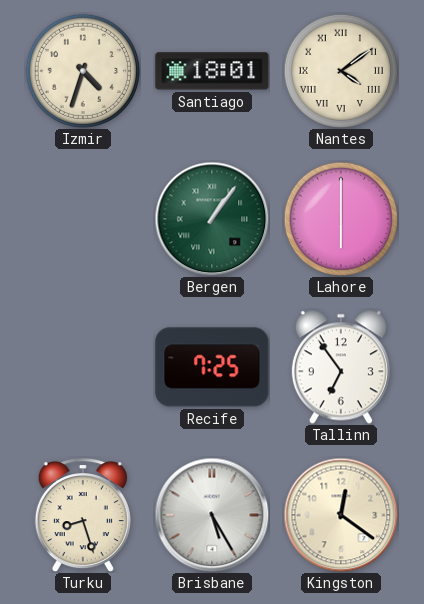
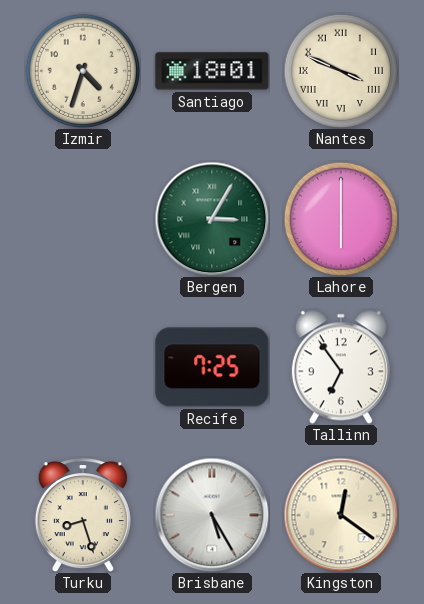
Nantes: 4:09 -> 3:49 (341, 71)
Bergen: 1:06 -> 3:05 (212, 219)
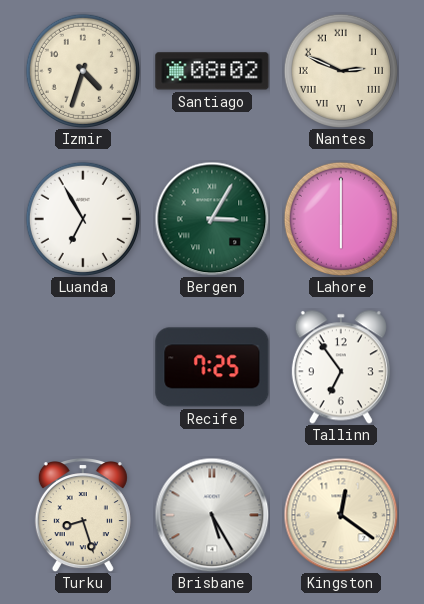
Santiago: 18:01 -> 08:02 (212, 71)
Nantes: 3:49 -> 2:49 (341, 71)
Luanda: none -> 6:55 (83, 219)
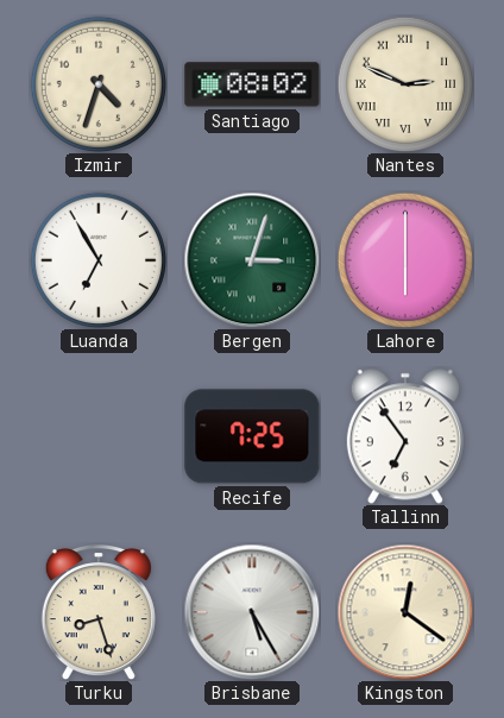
Bergen: 3:05 -> 3:03 (252, 260)
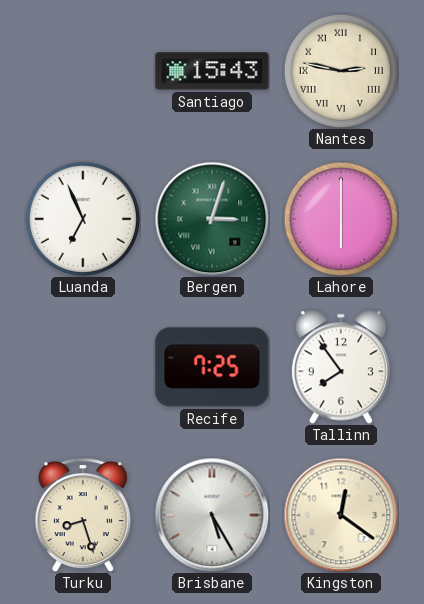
Izmir: 4:33 -> none (99, 84)
Santiago: 08:02 -> 15:43 (212, 71)
Nantes: 2:49 -> 2:47 (341, 71)
Luanda: 6:55 -> 6:56 (83, 219)
Tallinn: 6:54 -> 7:54 (341, 367)
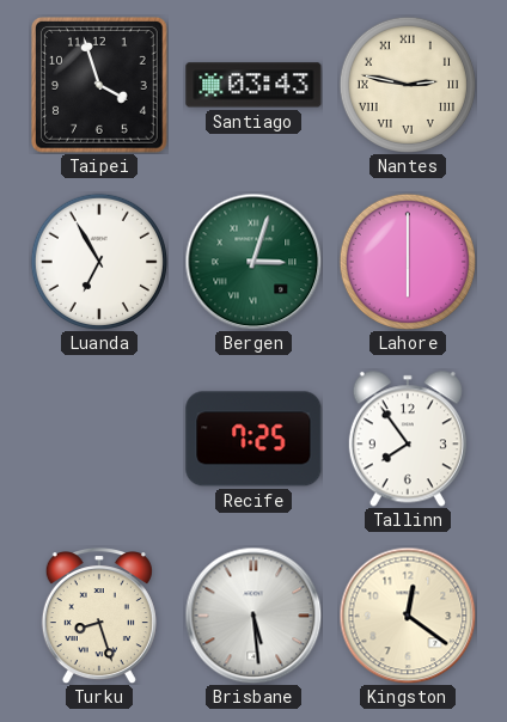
Taipei: none -> 3:57 (99, 85)
Santiago: 15:43 -> 03:43 (253, 85)
Luanda: 6:56 -> 6:55 (99, 262)
Brisbane: 5:25 -> 5:29 (253, 616)
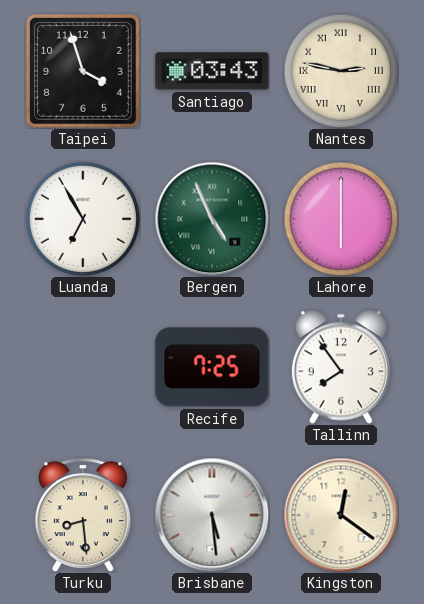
Bergen: 3:03 -> 4:56 (212, 219)
Turku: 8:27 -> 8:29 (83, 516)
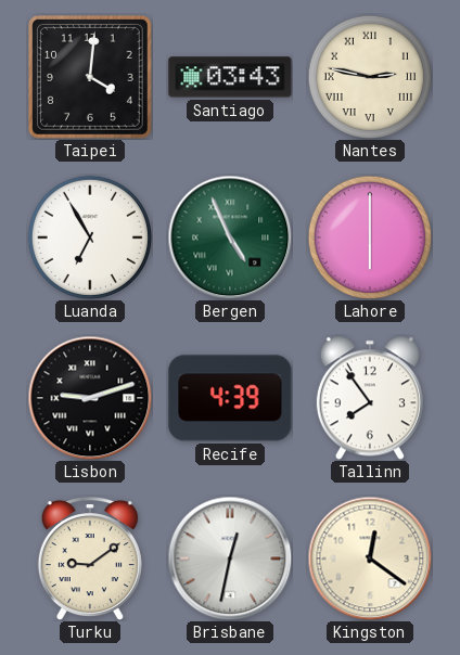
Taipei: 3:57 -> 4:01 (90, 77)
Lisbon: none -> 9:12 (90, 398)
Recife: 7:25 -> 4:39 (230, 398)
Turku: 8:29 -> 9:09 (90, 560)
Brisbane: 5:29 -> 12:32 (230, 558)
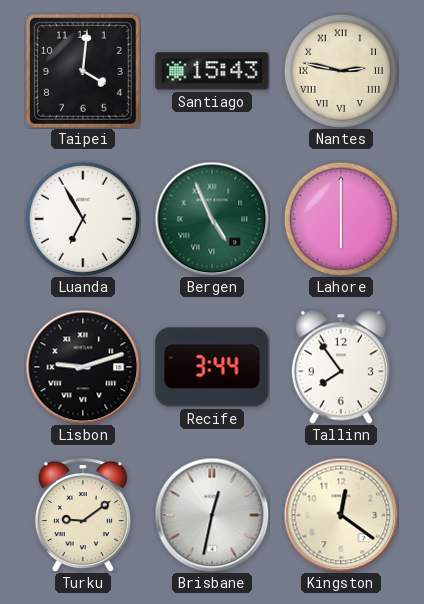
Santiago: 03:43 -> 15:43 (212, 71)
Recife: 4:39 -> 3:44 (212, 367)
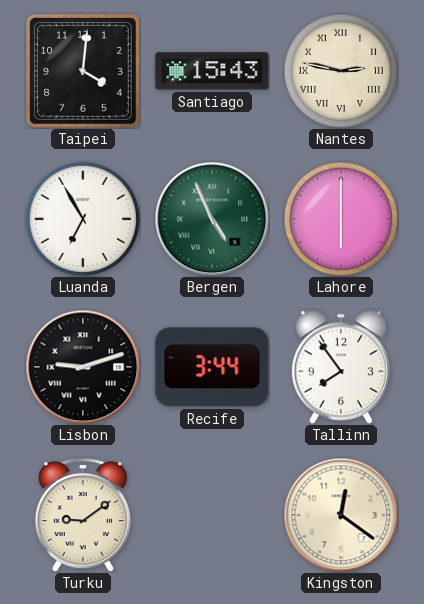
Brisbane: 12:32 -> none (212, 515)
